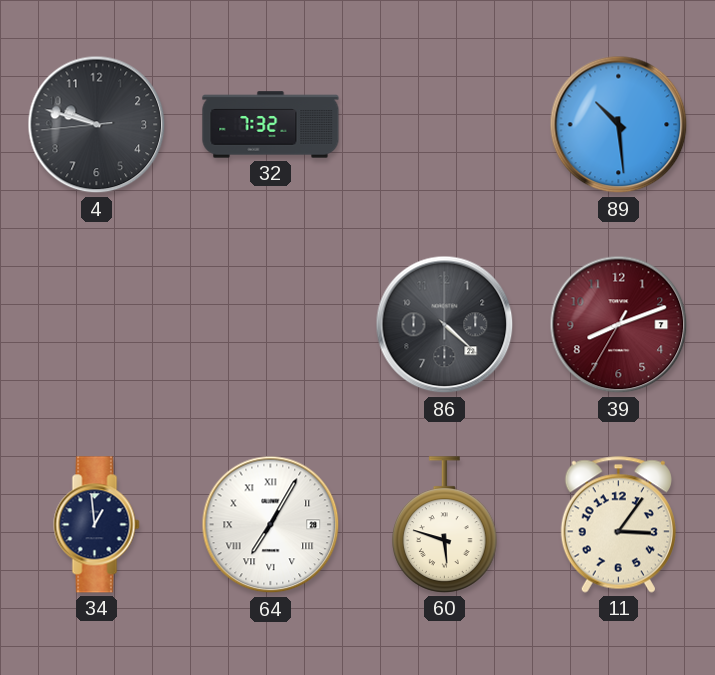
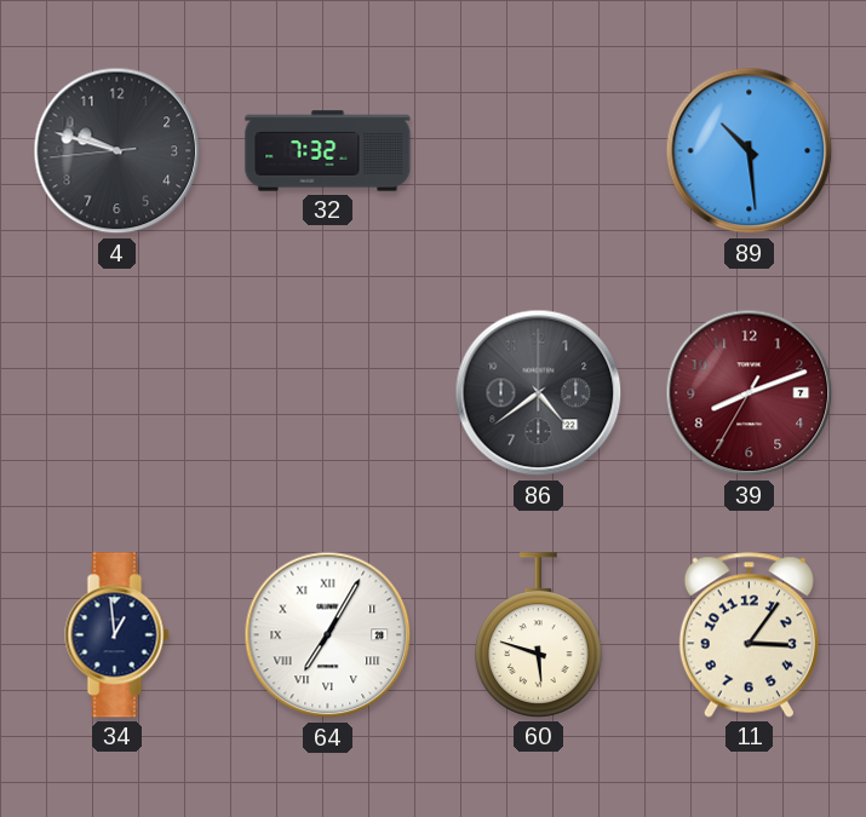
86: 4:22 -> 4:39 (539, 393)
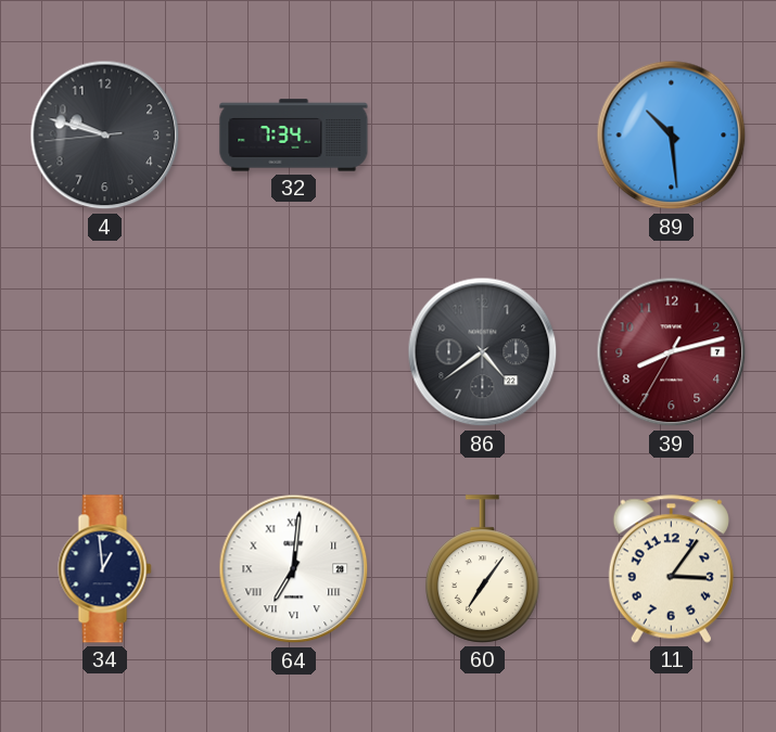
32: 7:32 -> 7:34 (294, 136)
39: 8:11 -> 8:12 (672, 352)
64: 7:05 -> 7:01 (294, 569)
60: 5:48 -> 7:06 (483, 569)
